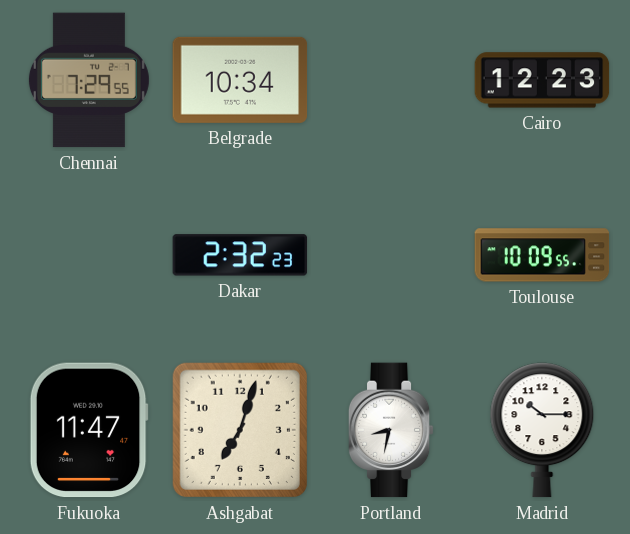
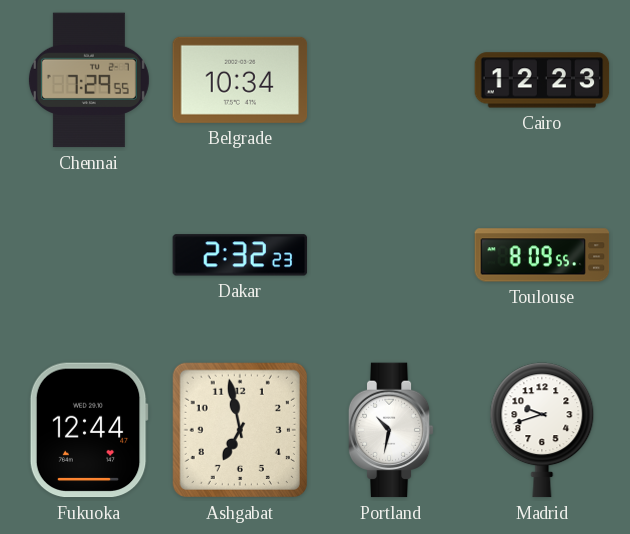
Toulouse: 10:09 -> 8:09 (542, 255)
Fukuoka: 11:47 -> 12:44 (89, 430)
Ashgabat: 7:03 -> 6:58 (240, 430)
Portland: 8:32 -> 10:32 (391, 430)
Madrid: 10:15 -> 9:42 (542, 430)
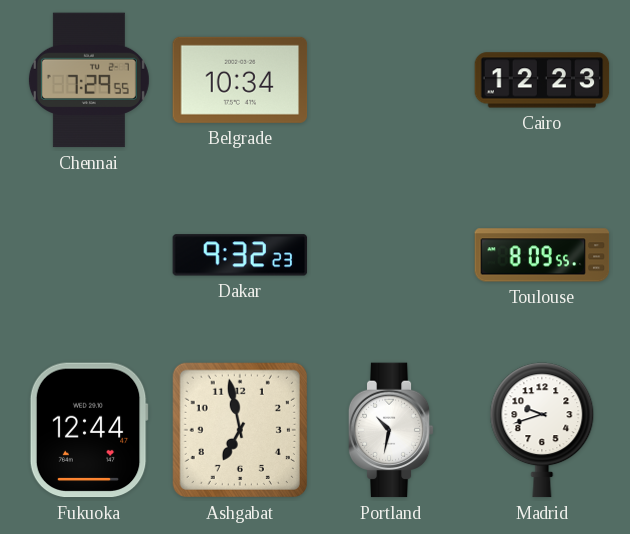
Dakar: 2:32 -> 9:32 (240, 255)
